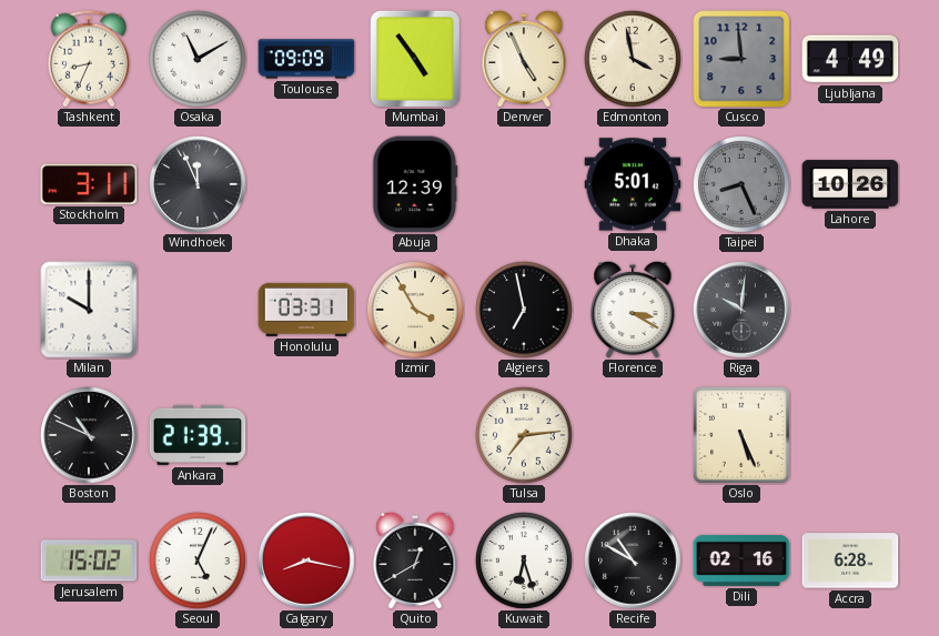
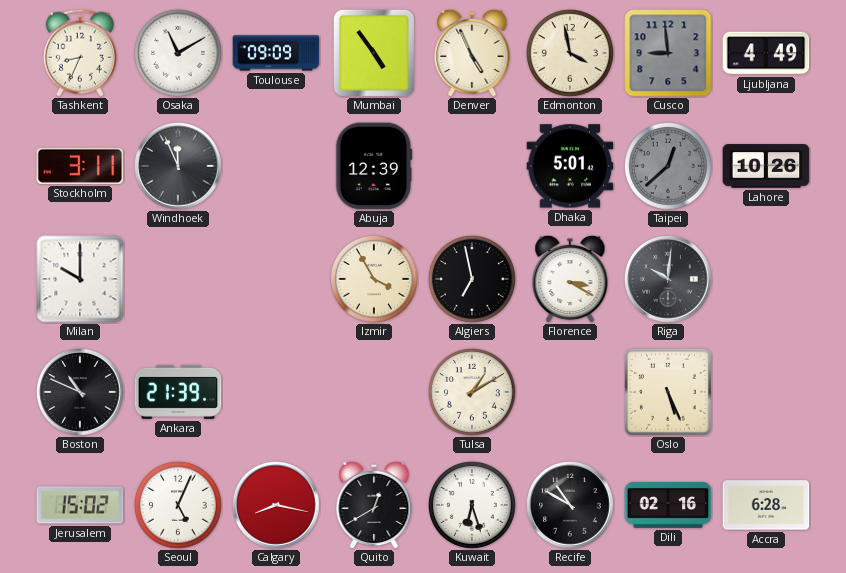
Taipei: 8:26 -> 12:38 (668, 166)
Honolulu: 03:31 -> none (306, 310)
Tulsa: 7:14 -> 1:10 (472, 392)
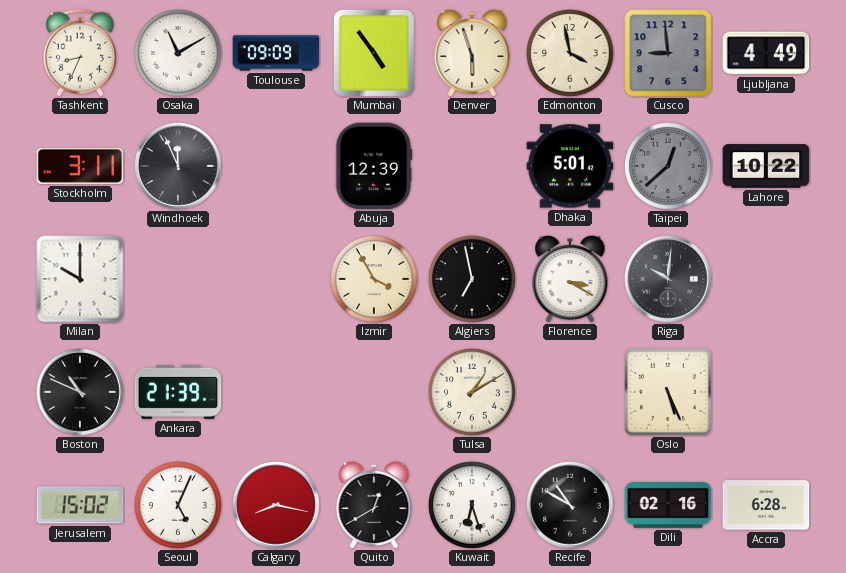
Denver: 4:56 -> 5:57 (472, 53)
Lahore: 10:26 -> 10:22 (766, 166)
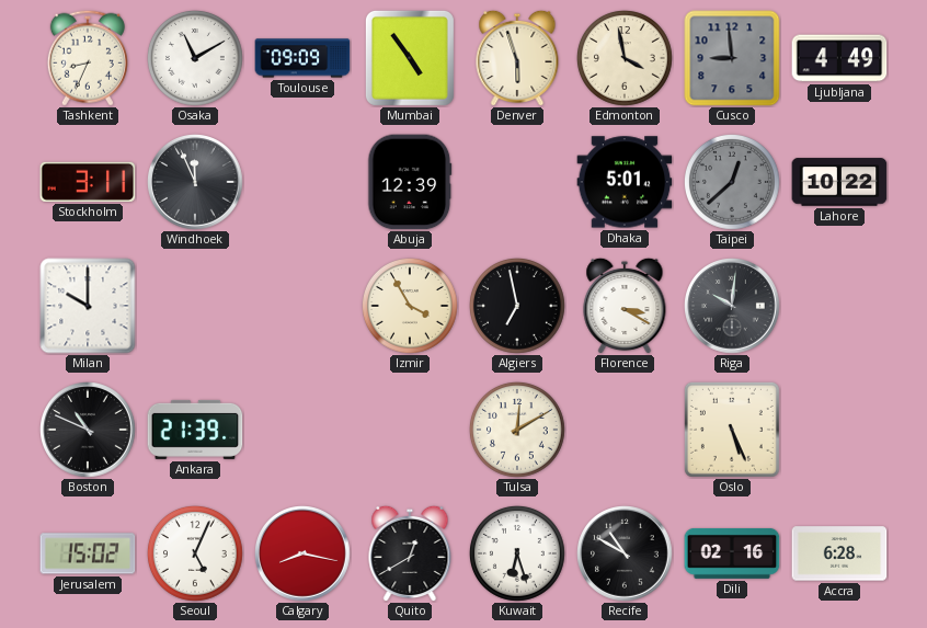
Tulsa: 1:10 -> 12:10 (517, 430)
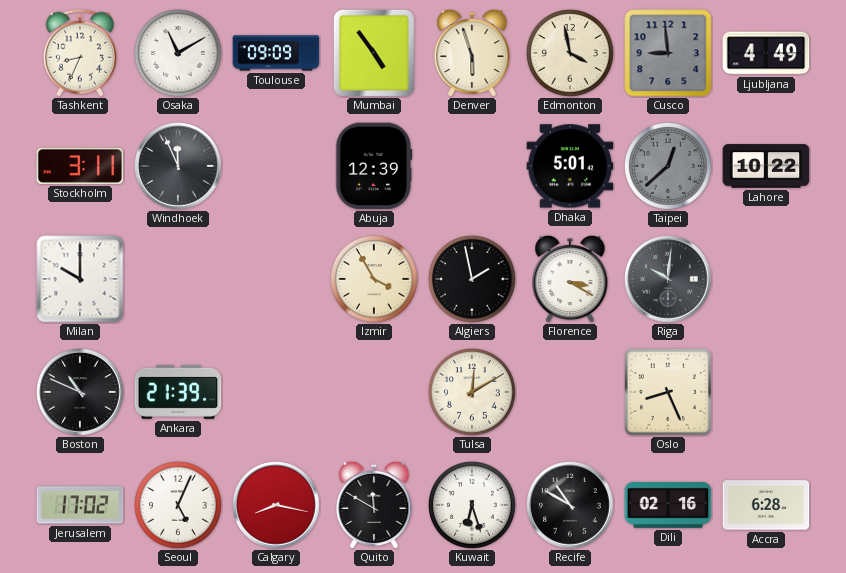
Algiers: 6:58 -> 1:58 (472, 279)
Oslo: 5:26 -> 8:26 (668, 392)
Jerusalem: 15:02 -> 17:02 (80, 505)
Quito: 12:40 -> 11:50 (374, 505)
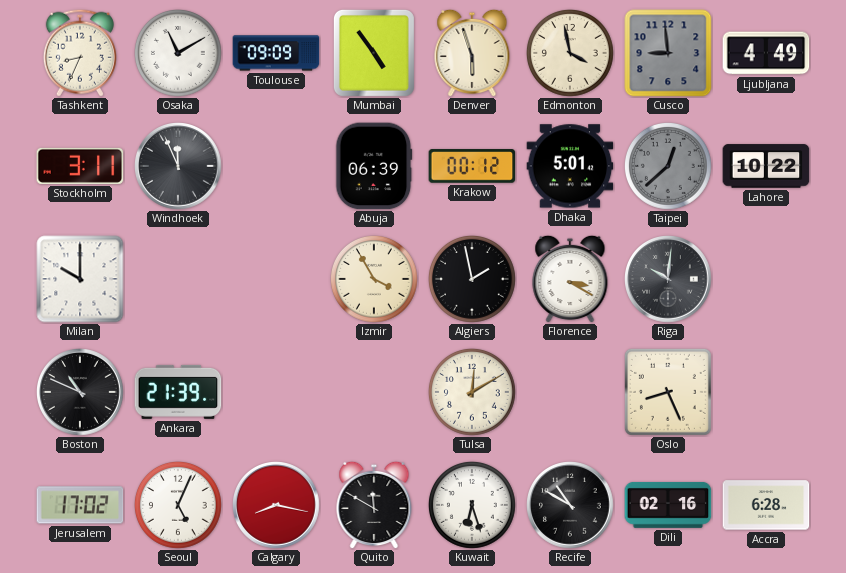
Abuja: 12:39 -> 06:39 (374, 166)
Krakow: none -> 00:12 (472, 166)
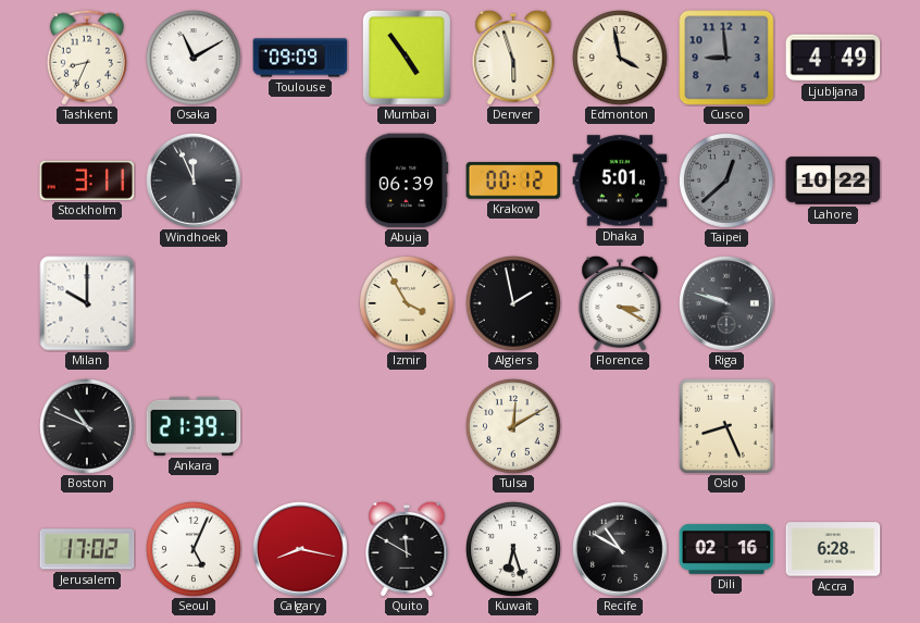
Riga: 10:01 -> 9:48 (728, 304)
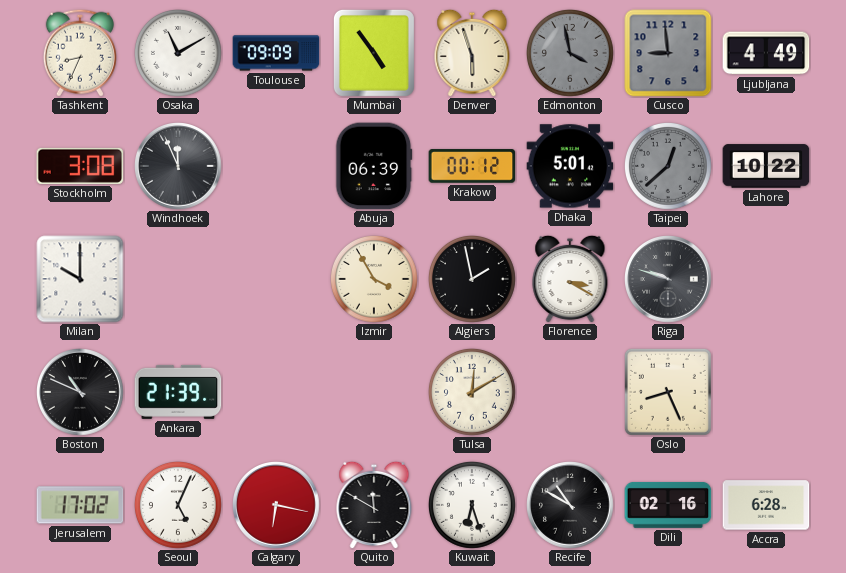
Edmonton dial: cream -> grey (570, 53)
Stockholm: 3:11 -> 3:08 (80, 166)
Calgary: 8:17 -> 6:17 (277, 506)
